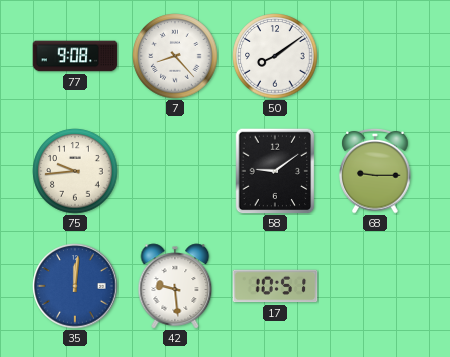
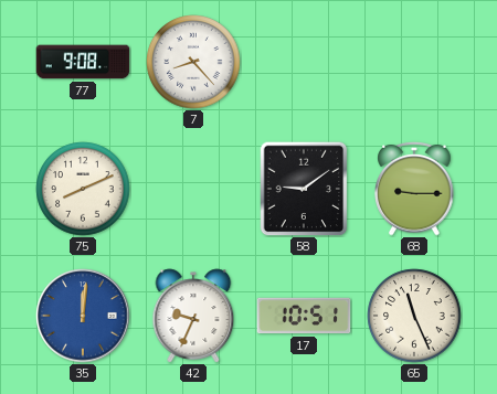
50: 8:09 -> none (275, 56)
75: 9:44 -> 8:11 (83, 189)
42: 9:29 -> 9:34 (193, 316)
65: none -> 11:26 (414, 316)
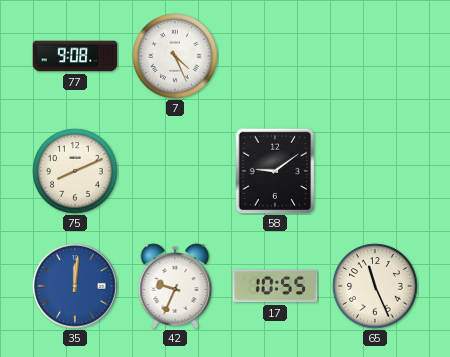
7: 8:23 -> 4:26 (175, 56)
68: 9:15 -> none (414, 189)
17: 10:51 -> 10:55 (275, 286)
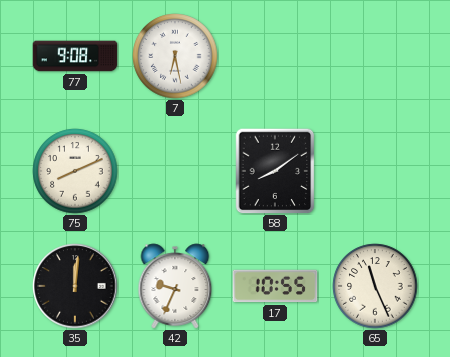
7: 4:26 -> 6:28 (175, 56)
58: 9:09 -> 8:09 (275, 171)
35 dial: blue -> black (75, 286)
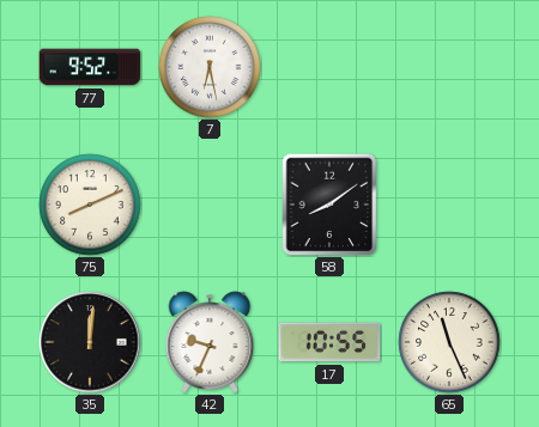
77: 9:08 -> 9:52 (90, 67)
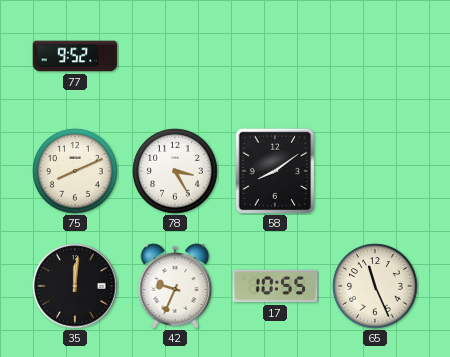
7: 6:28 -> none (210, 67)
78: none -> 3:25 (175, 171)
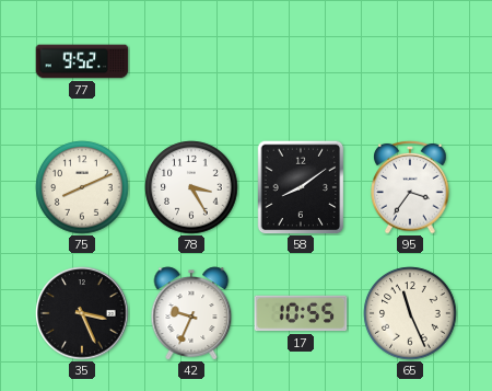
95: none -> 3:36 (410, 187)
35: 12:01 -> 3:26 (82, 313)
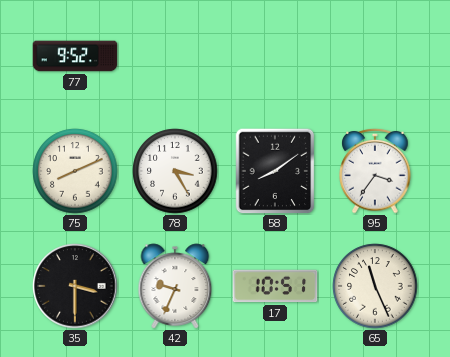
35: 3:26 -> 3:30 (75, 286)
17: 10:55 -> 10:51 (275, 286)
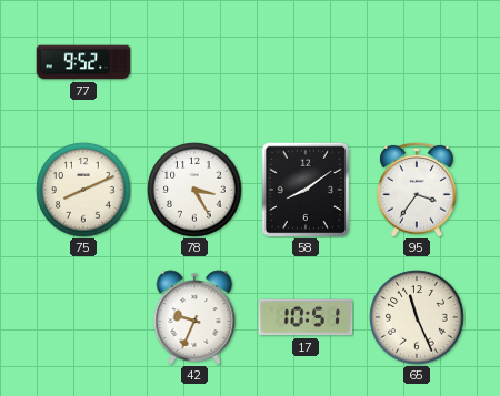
35: 3:30 -> none (75, 286)
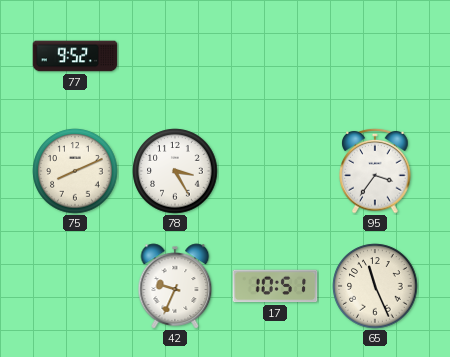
58: 8:09 -> none (306, 190)
